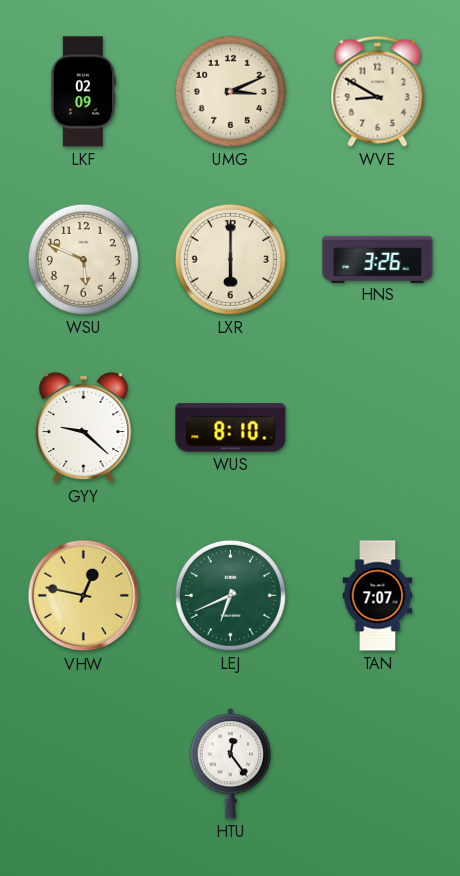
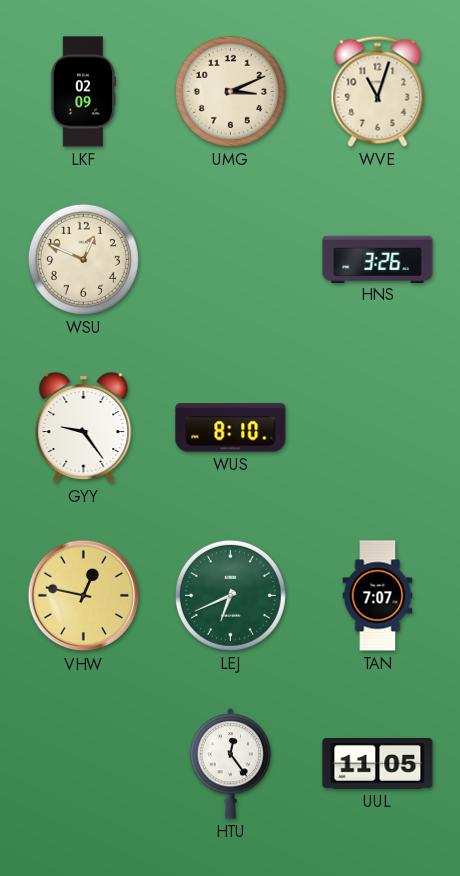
WVE: 8:50 -> 11:03 (378, 91)
WSU: 5:49 -> 12:49 (83, 259)
LXR: 6:00 -> none (230, 259)
GYY: 9:22 -> 9:24 (84, 428)
UUL: none -> 11:05 (378, 764)
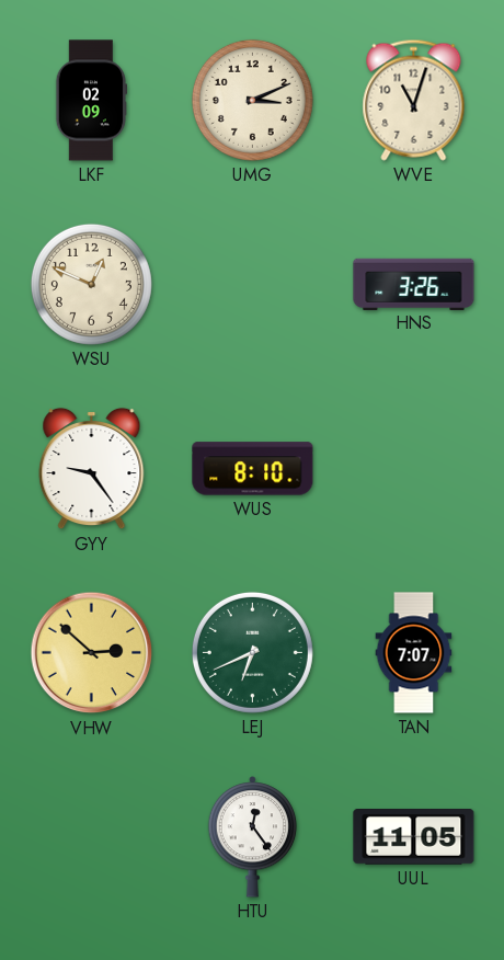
VHW: 12:47 -> 2:52 (92, 653)
